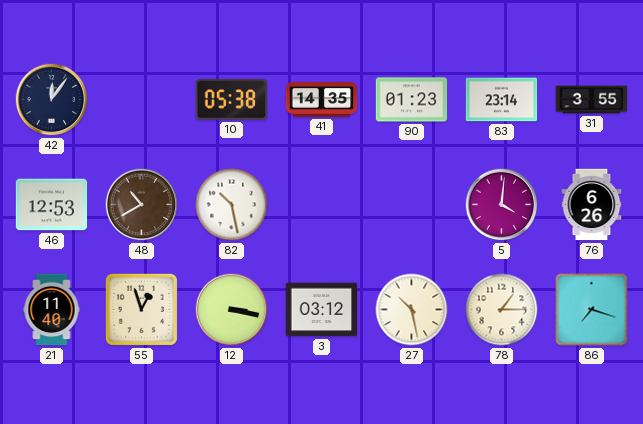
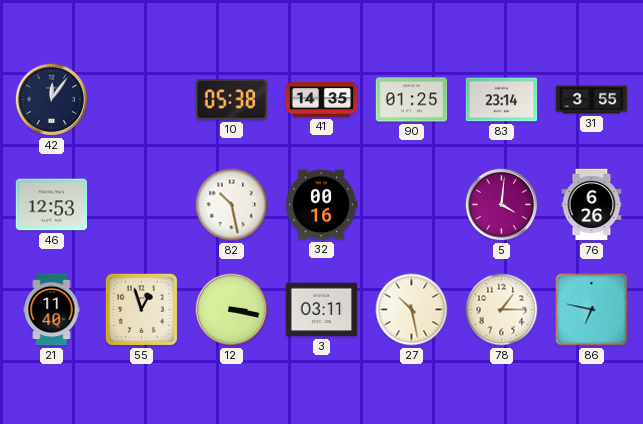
90: 01:23 -> 01:25 (412, 100)
48: 10:40 -> none (142, 205)
32: none -> 00:16 (322, 205)
3: 03:12 -> 03:11 (322, 310)
86: 7:18 -> 6:47 (592, 310)
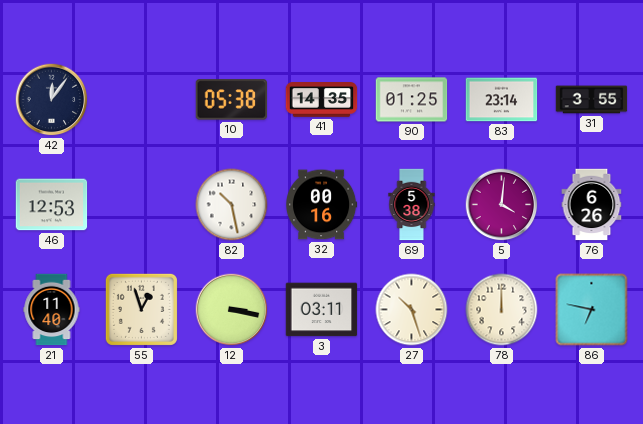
69: none -> 5:38 (412, 205)
27: 10:28 -> 10:27 (412, 310)
78: 1:15 -> 12:00 (502, 310)
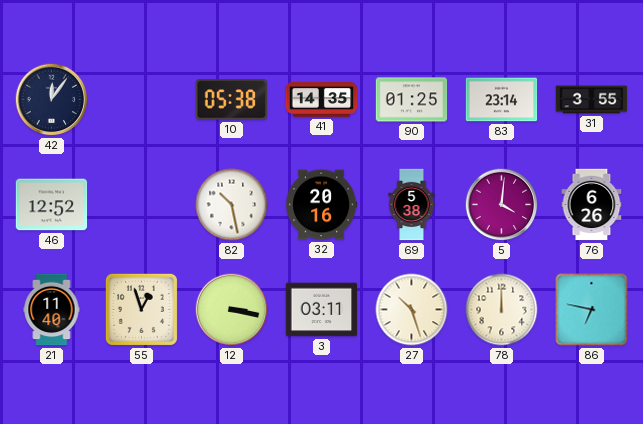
46: 12:53 -> 12:52 (52, 205)
32: 00:16 -> 20:16 (322, 205)
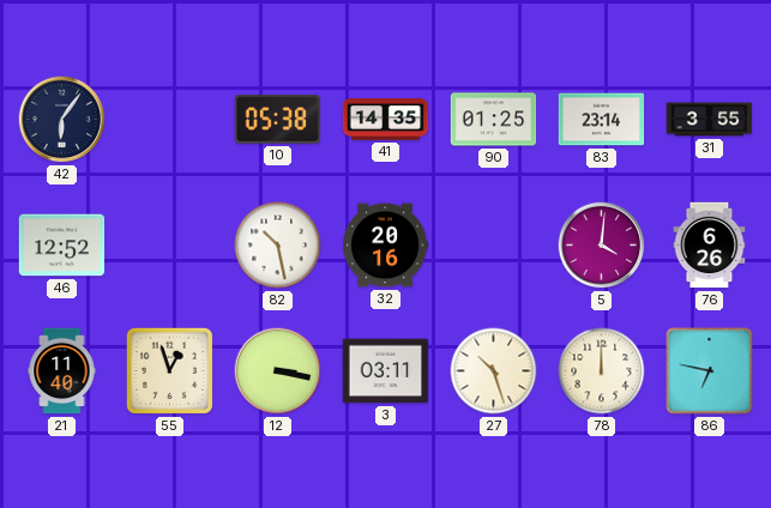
42: 12:06 -> 6:06 (62, 120)
69: 5:38 -> none (412, 205)
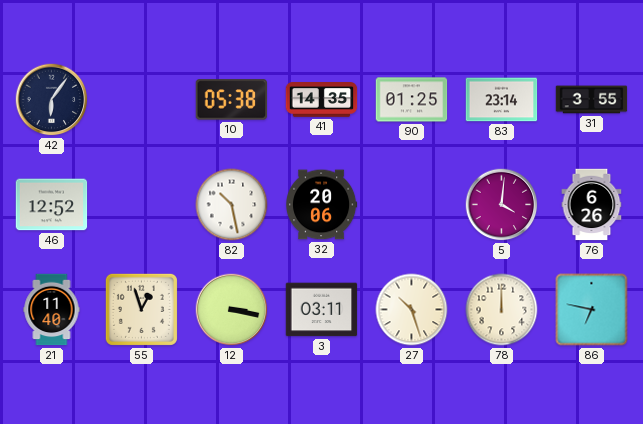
32: 20:16 -> 20:06 (322, 205)
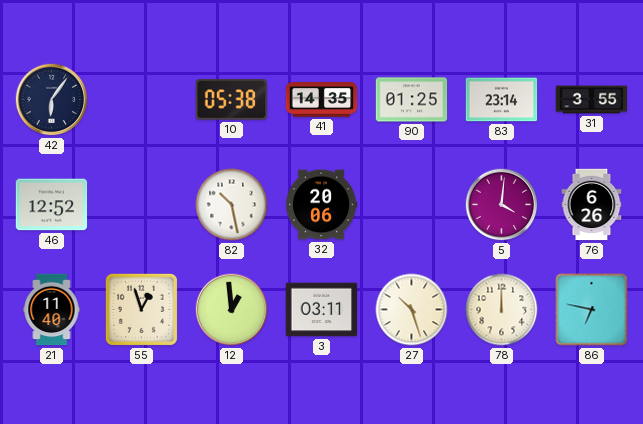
12: 3:17 -> 12:59 (232, 310)
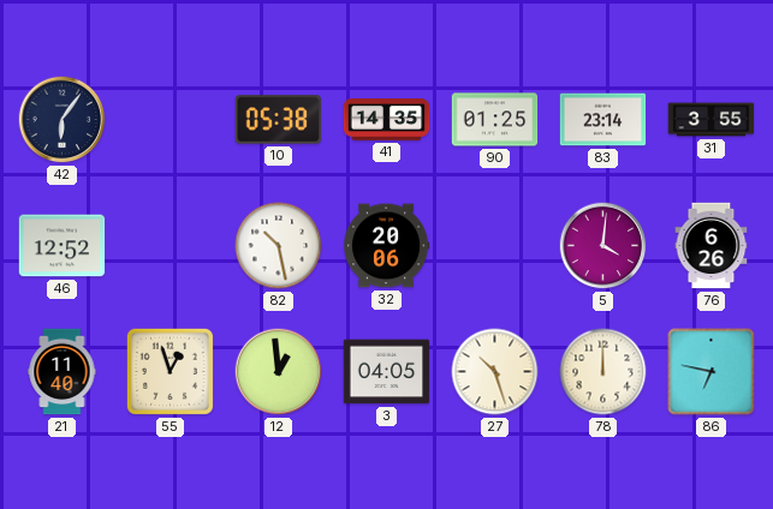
3: 03:11 -> 04:05 (387, 372)
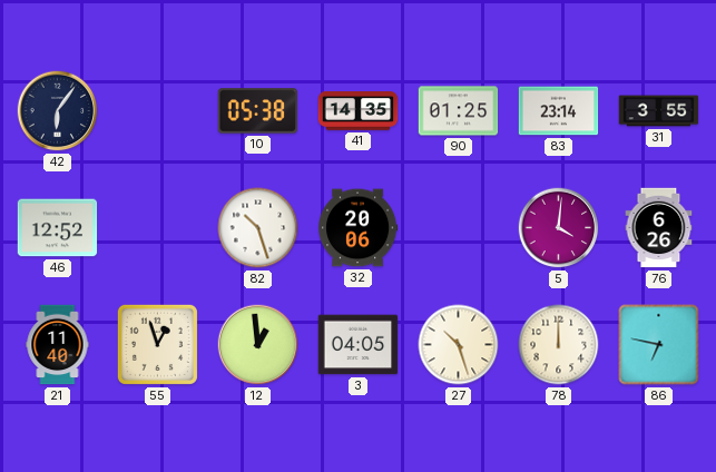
82: 10:28 -> 10:27 (258, 228)
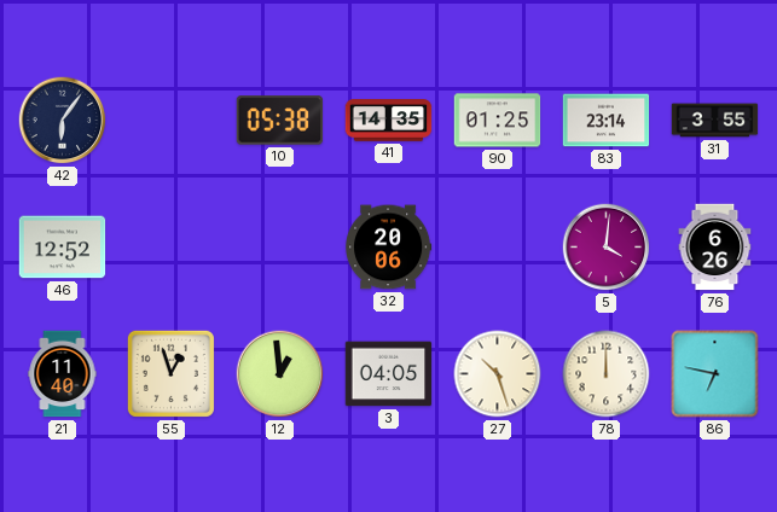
82: 10:27 -> none (258, 228)
